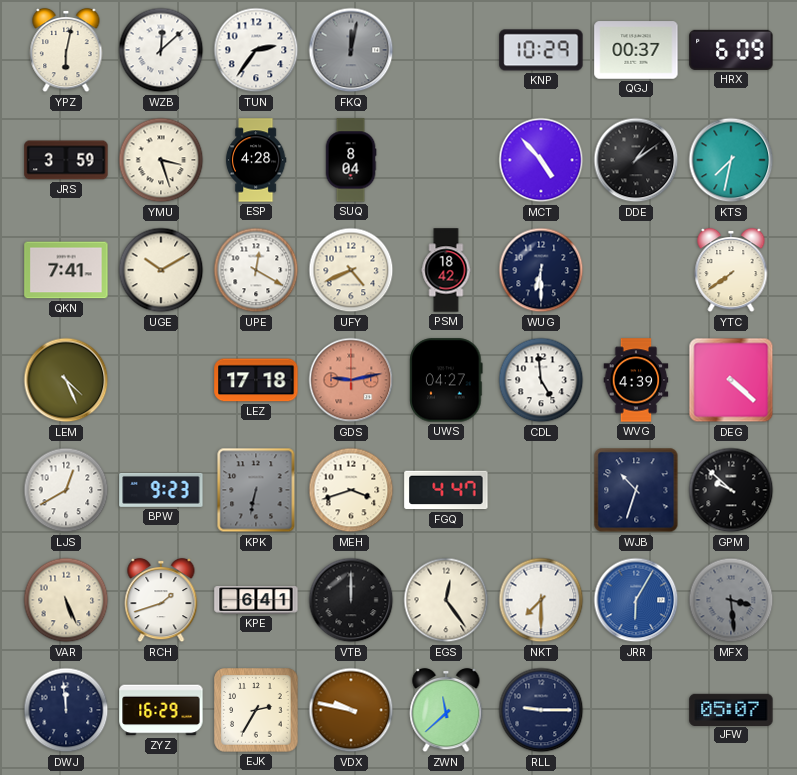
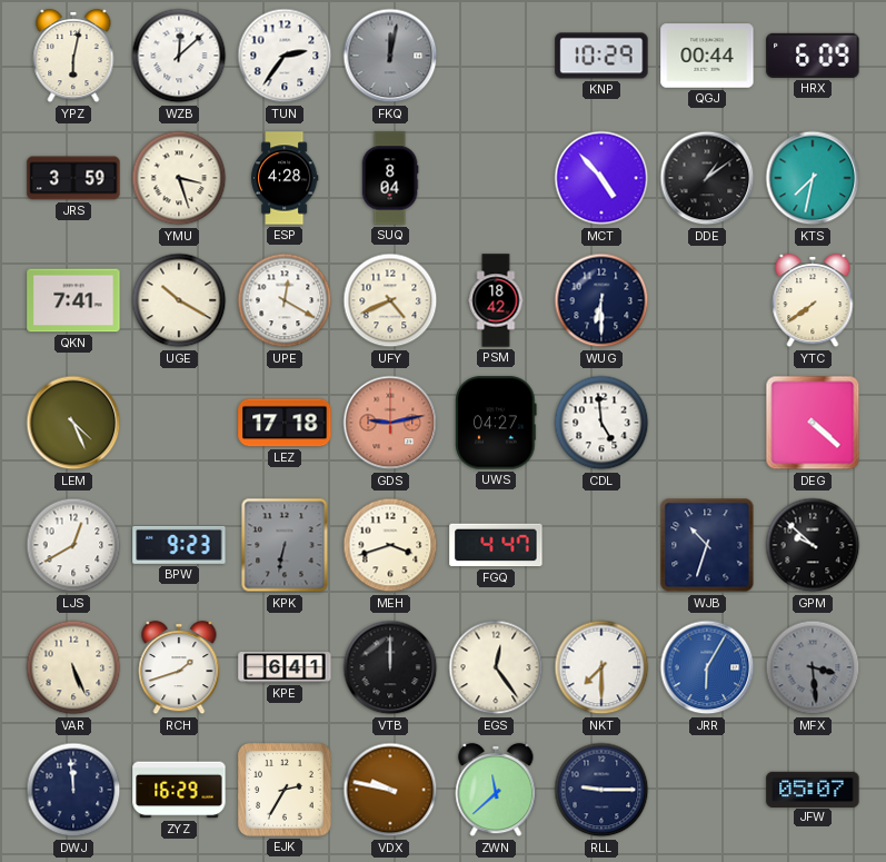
QGJ: 00:37 -> 00:44 (707, 56)
UGE: 10:10 -> 10:20 (179, 300)
WVG: 4:39 -> none (636, 380)
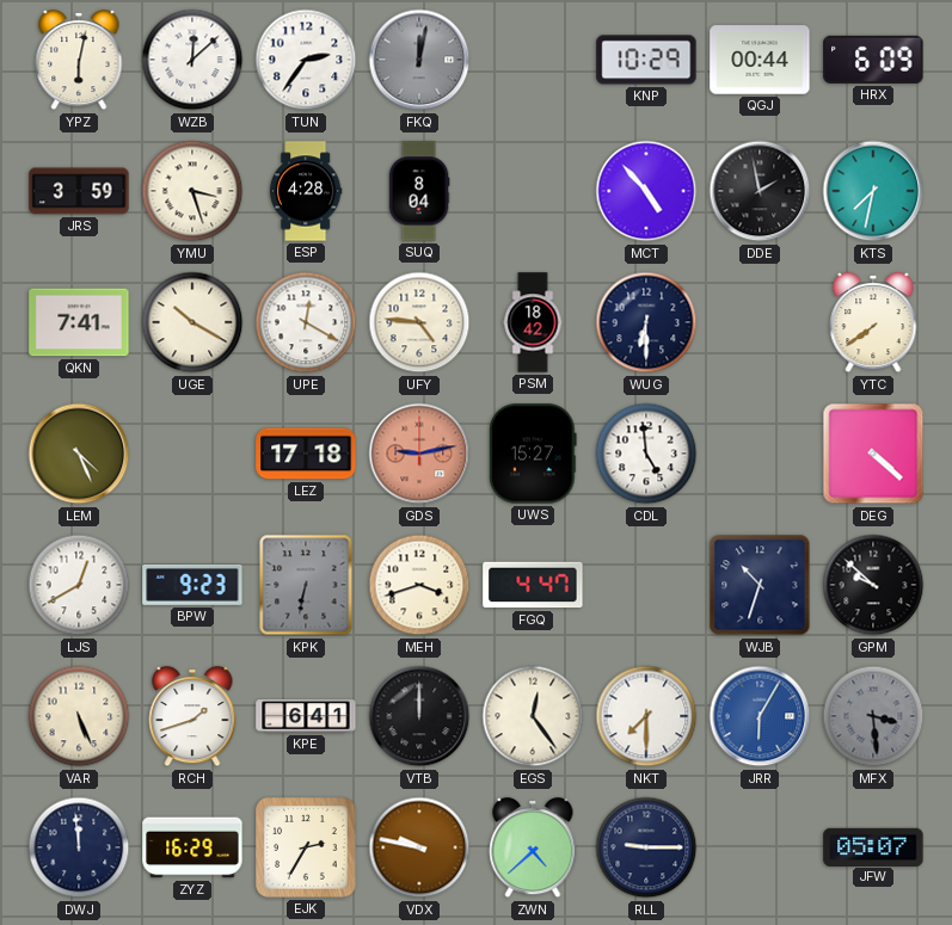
DDE: 1:09 -> 1:58 (760, 191)
UFY: 4:41 -> 4:46 (419, 322)
UWS: 04:27 -> 15:27 (533, 454)
ZWN: 11:38 -> 4:38 (533, 847)
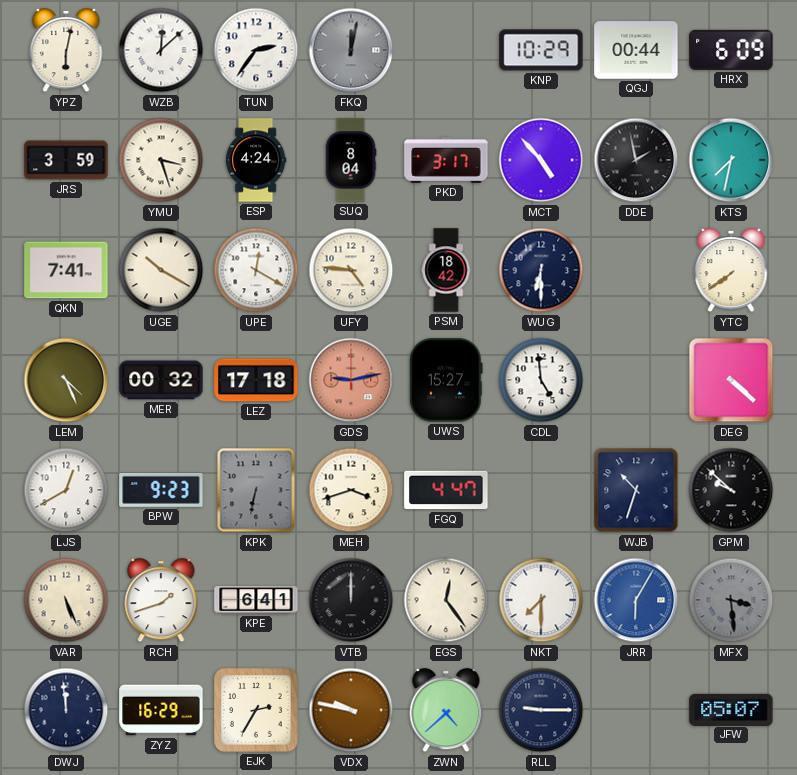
ESP: 4:28 -> 4:24 (256, 160)
PKD: none -> 3:17 (446, 160)
MER: none -> 00:32 (161, 380)
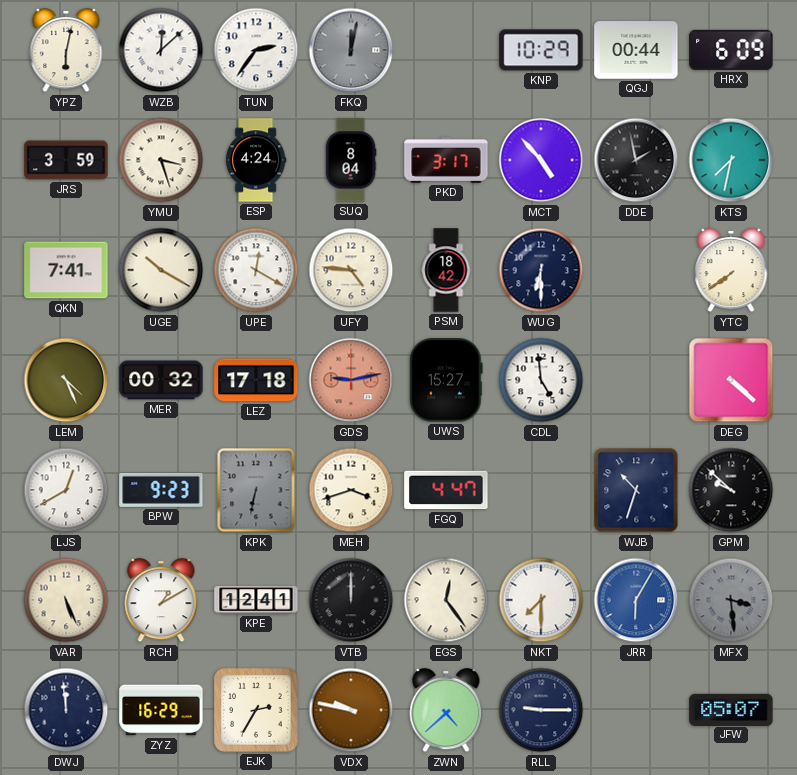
RCH: 1:42 -> 1:10 (161, 600)
KPE: 6:41 -> 12:41 (256, 600)
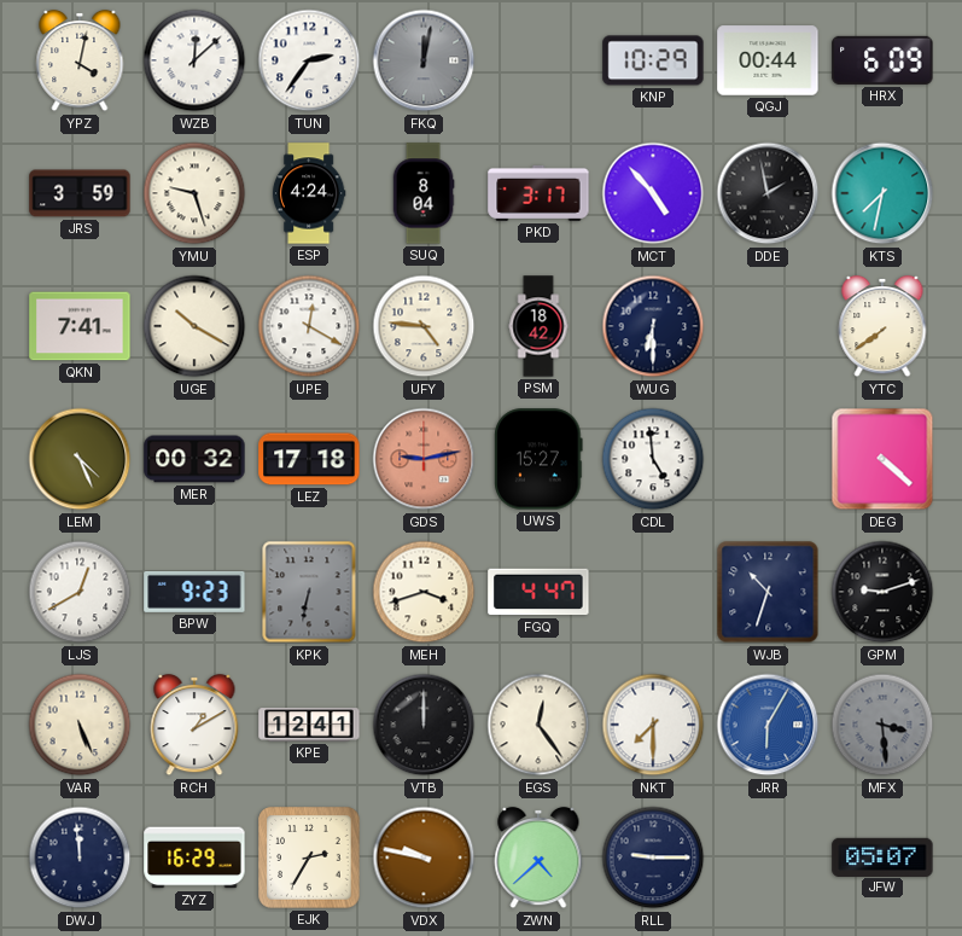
YPZ: 6:02 -> 4:02 (80, 60)
YMU: 3:27 -> 9:27 (194, 193)
GPM: 9:52 -> 9:12 (882, 592)
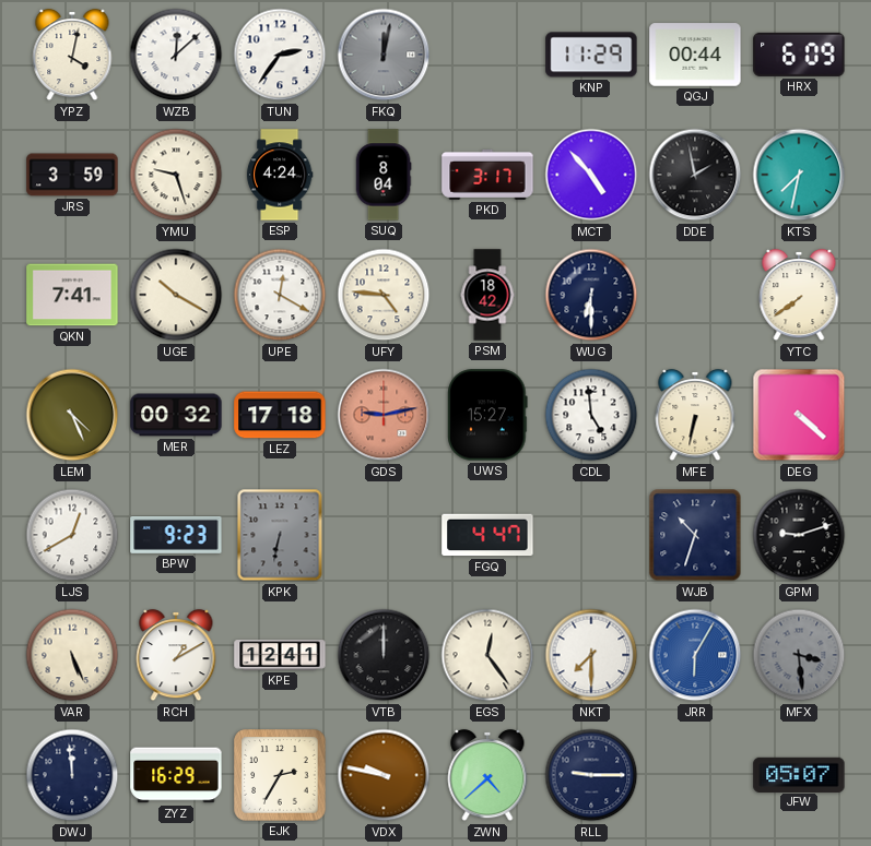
KNP: 10:29 -> 11:29 (591, 55)
MFE: none -> 6:32 (695, 415)
MEH: 3:42 -> none (424, 592)
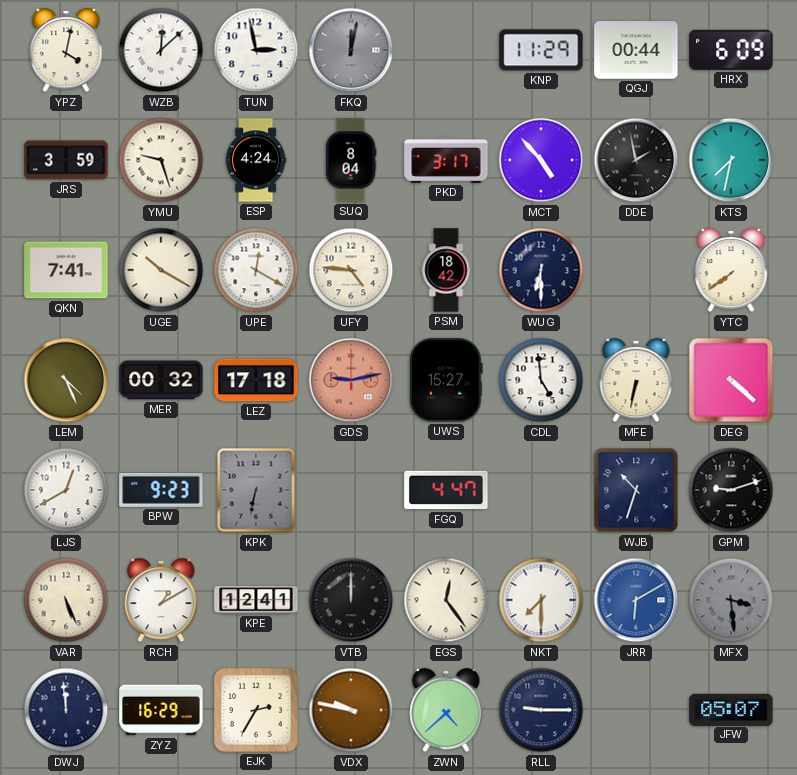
TUN: 2:36 -> 2:58 (256, 50)
JRR: 6:05 -> 6:10 (636, 600)
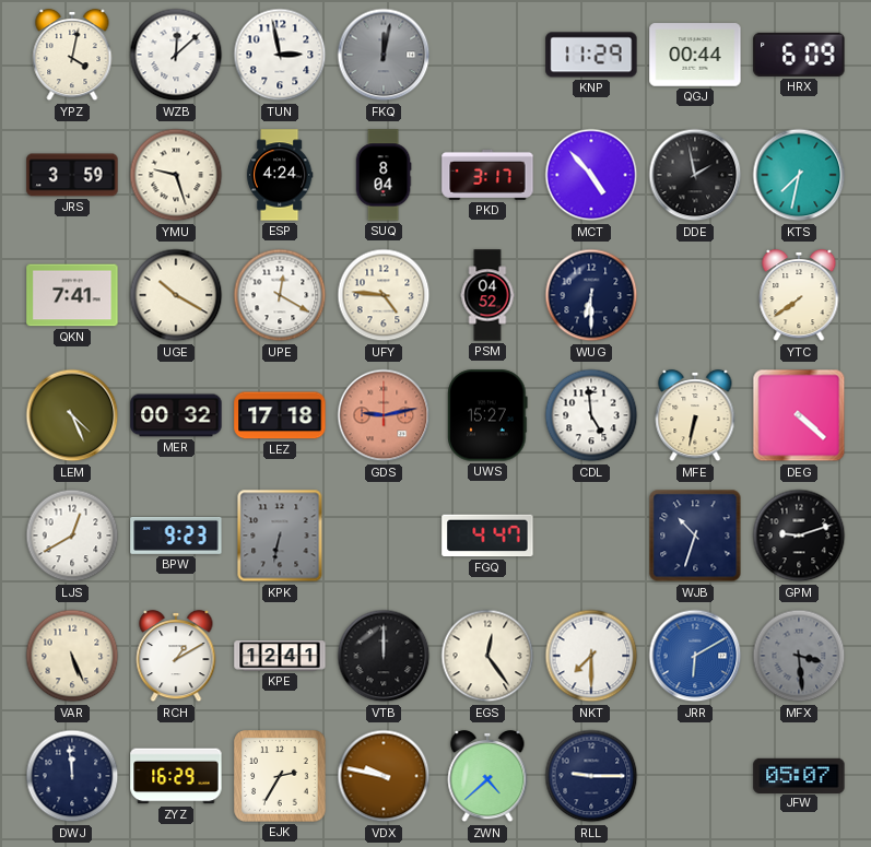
PSM: 18:42 -> 04:52 (487, 295)
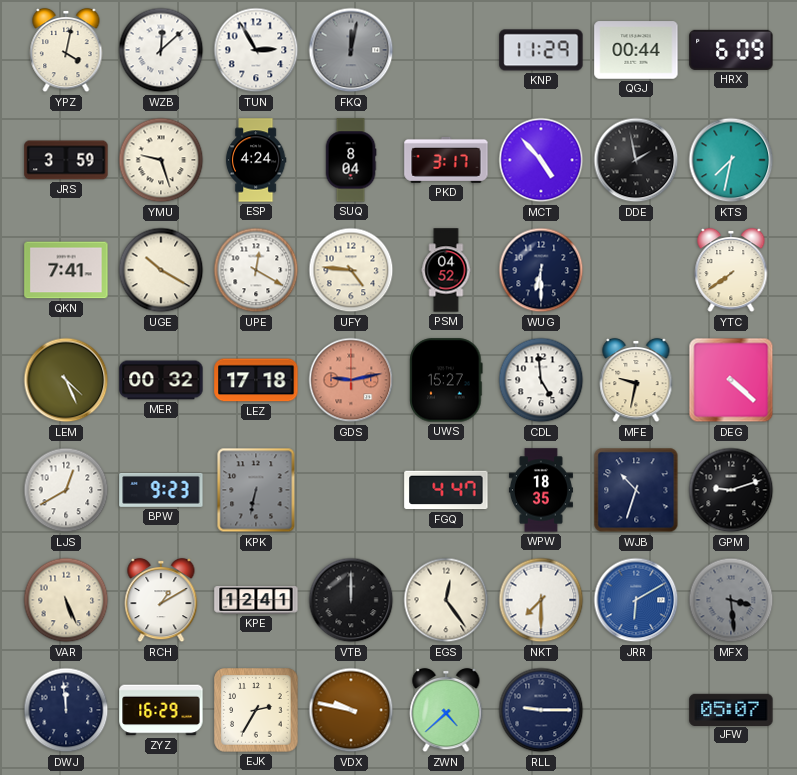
TUN: 2:58 -> 2:55 (256, 50)
MFE: 6:32 -> 9:32 (636, 380)
WPW: none -> 18:35 (541, 490)
